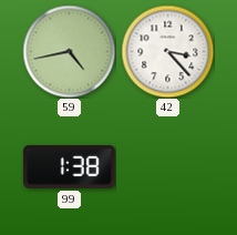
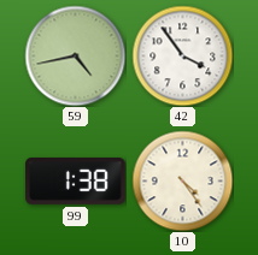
42: 3:23 -> 3:54 (182, 55)
10: none -> 4:24 (182, 180)
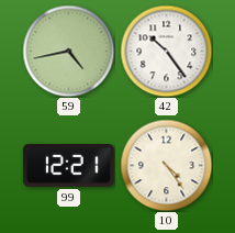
42: 3:54 -> 10:24 (166, 51)
99: 1:38 -> 12:21 (69, 166)
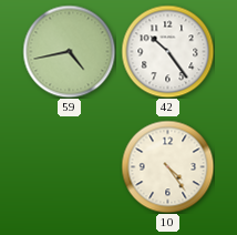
99: 12:21 -> none (69, 166)
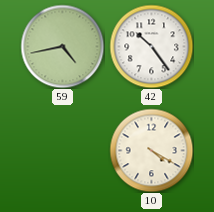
10: 4:24 -> 4:20 (151, 150)
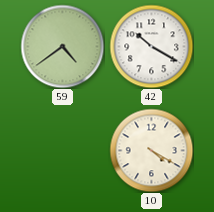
59: 4:43 -> 4:39 (62, 46)
42: 10:24 -> 10:20 (151, 46)
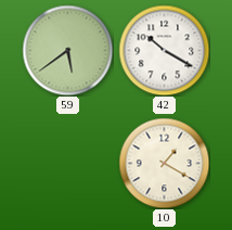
59: 4:39 -> 5:39 (67, 50)
10: 4:20 -> 1:20 (164, 163)
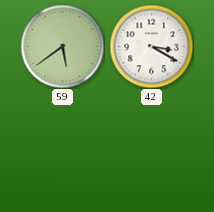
42: 10:20 -> 3:20 (151, 46)
10: 1:20 -> none (164, 163)
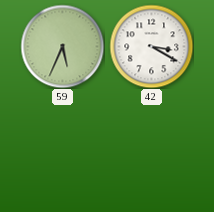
59: 5:39 -> 5:34 (62, 46)
